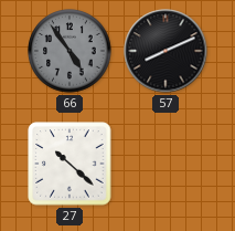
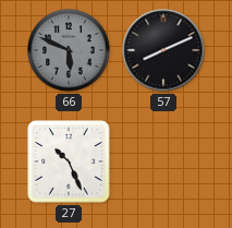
66: 4:54 -> 5:49 (69, 50)
27: 10:22 -> 10:26 (69, 161)
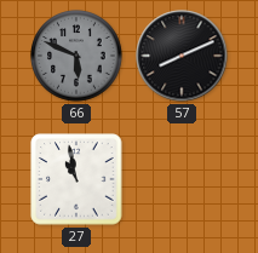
27: 10:26 -> 10:58 (76, 179)
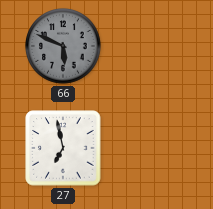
57: 8:11 -> none (182, 56)
27: 10:58 -> 6:58 (63, 148)
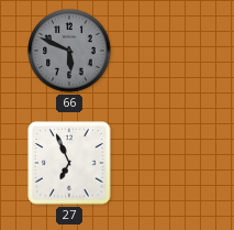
27: 6:58 -> 6:56 (69, 163)
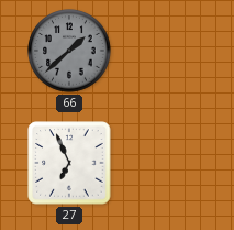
66: 5:49 -> 1:38 (69, 51)
